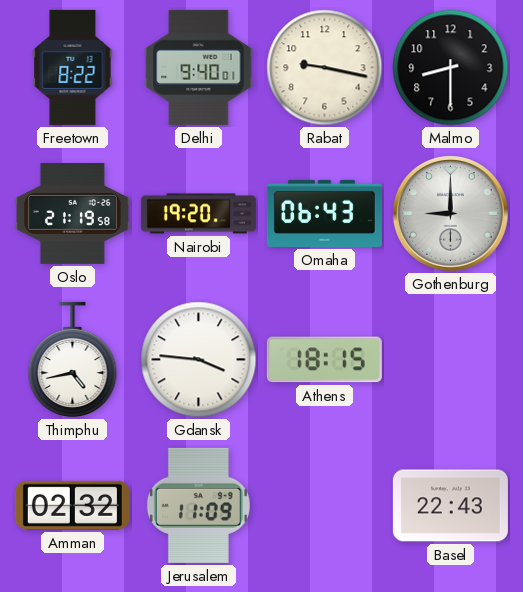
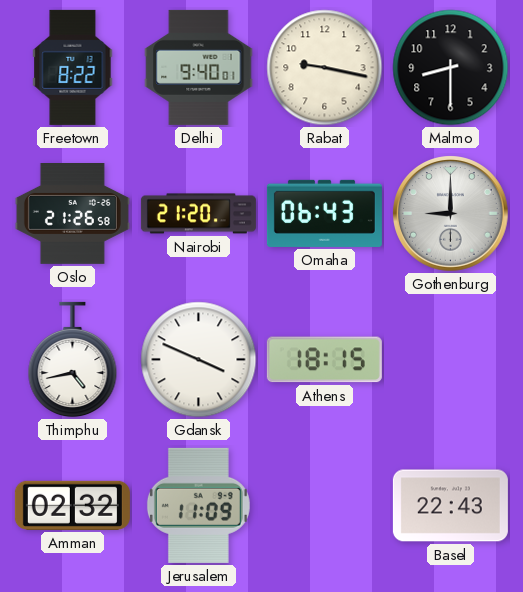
Oslo: 21:19 -> 21:26 (72, 214)
Nairobi: 19:20 -> 21:20 (198, 214)
Gdansk: 3:46 -> 3:49 (199, 360)
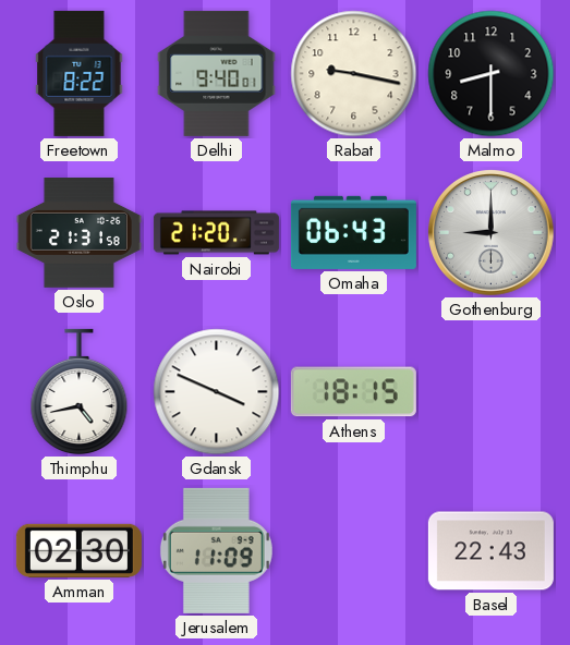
Oslo: 21:26 -> 21:31 (78, 233)
Amman: 02:32 -> 02:30 (78, 550)
